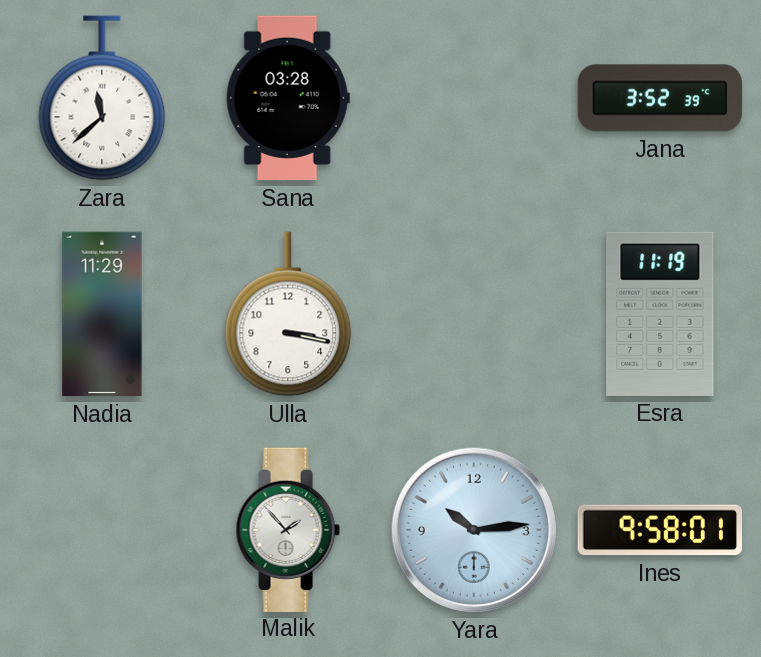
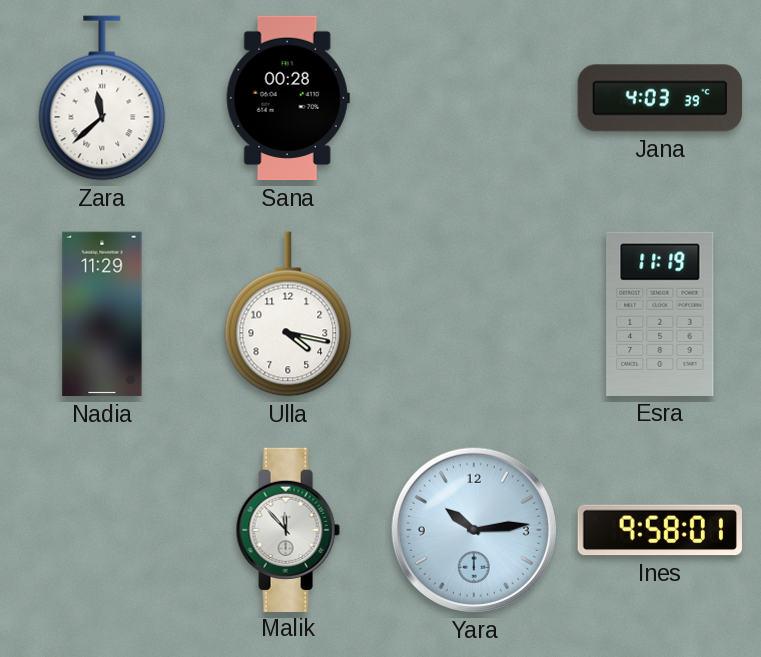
Sana: 03:28 -> 00:28 (288, 98)
Jana: 3:52 -> 4:03 (659, 98)
Ulla: 3:17 -> 4:17 (288, 314)
Malik: 1:53 -> 11:53 (288, 529)
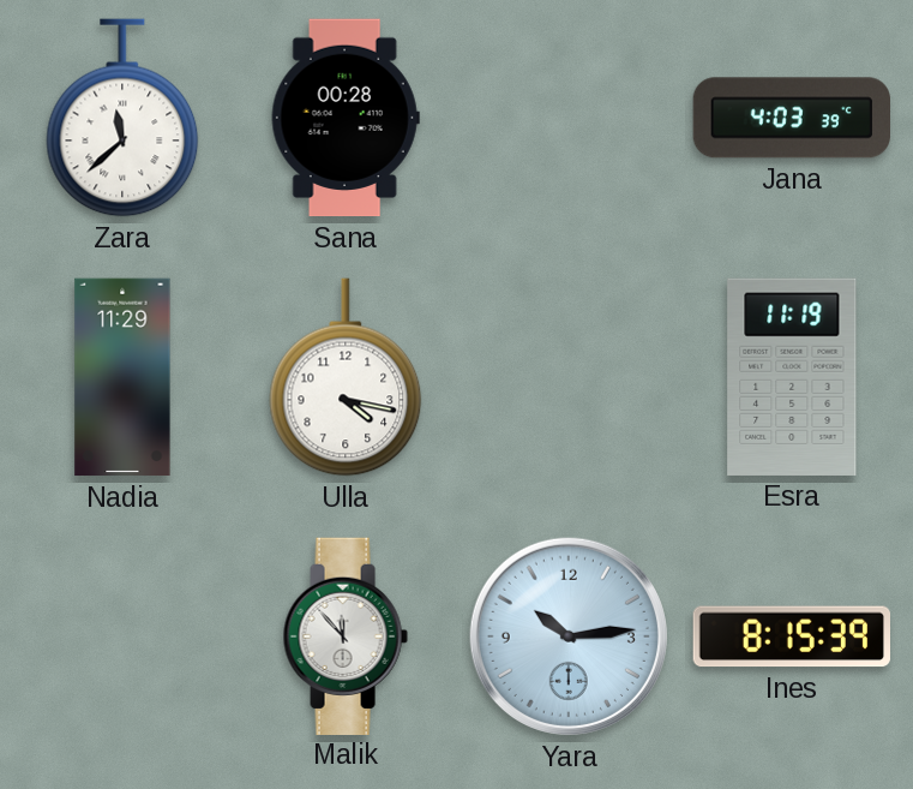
Ines: 9:58 -> 8:15 (791, 636)
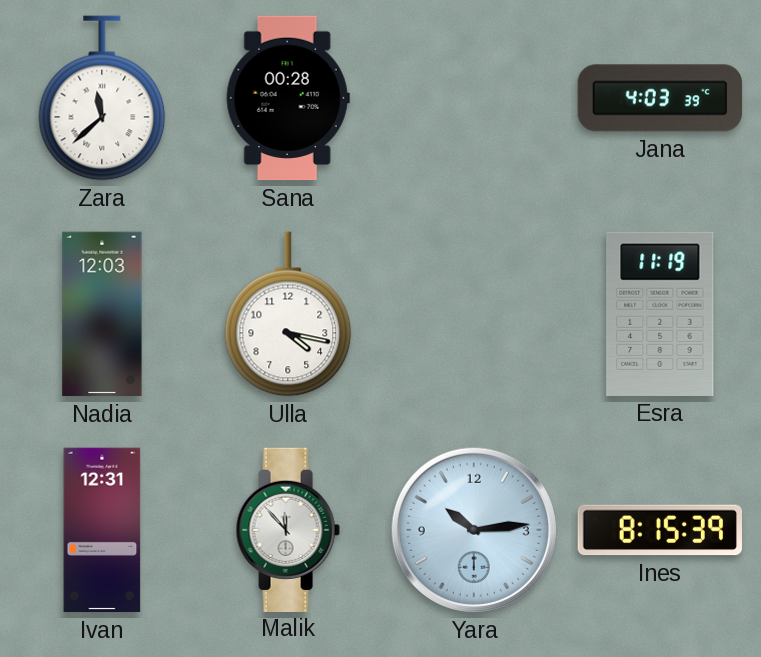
Nadia: 11:29 -> 12:03 (102, 314)
Ivan: none -> 12:31 (102, 530)
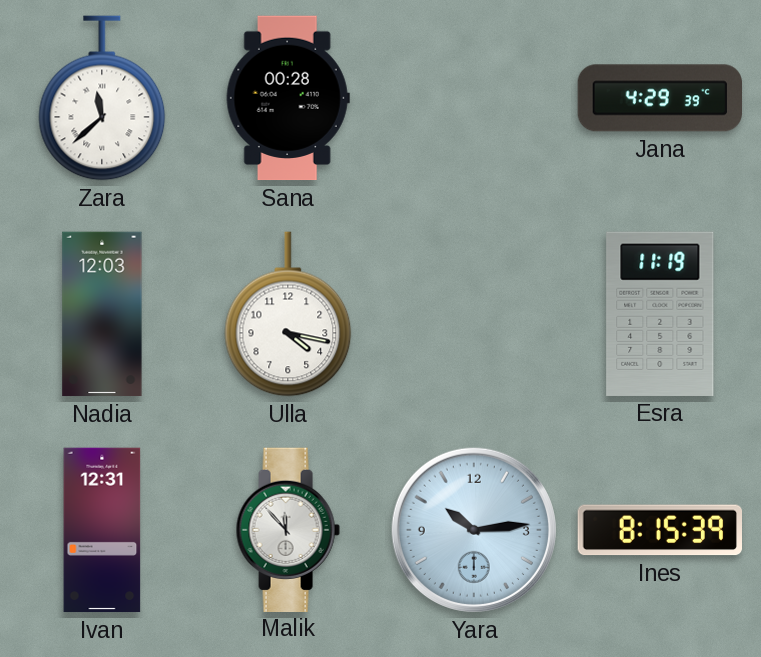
Jana: 4:03 -> 4:29 (659, 98)
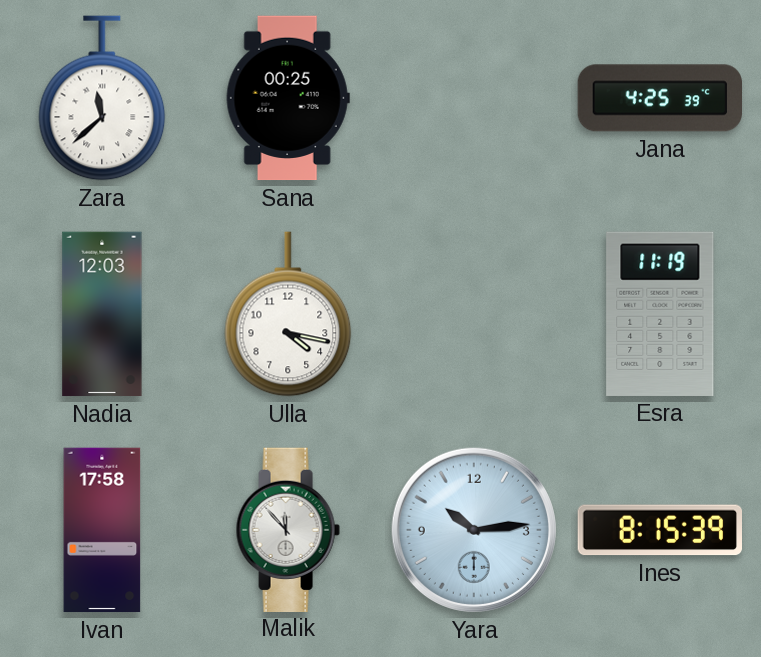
Sana: 00:28 -> 00:25 (288, 98)
Jana: 4:29 -> 4:25 (659, 98)
Ivan: 12:31 -> 17:58 (102, 530)
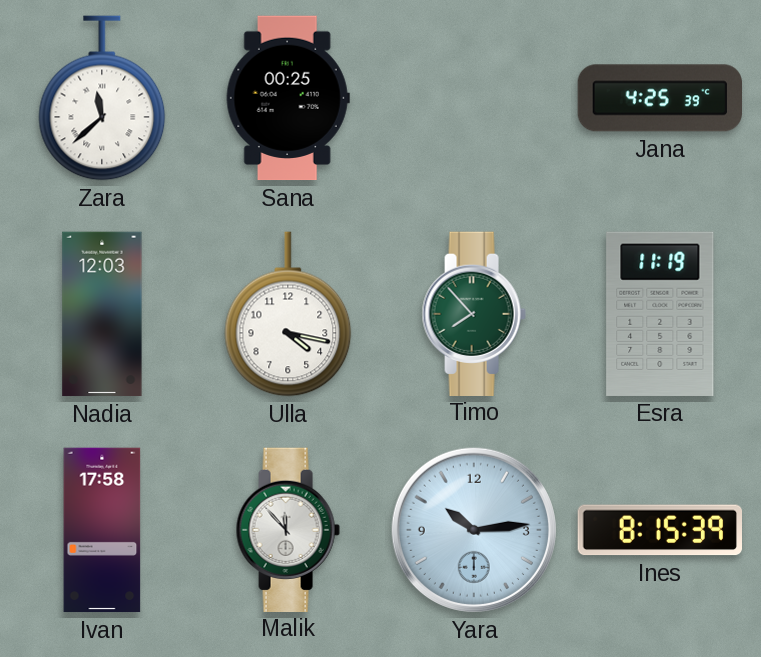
Timo: none -> 7:53 (474, 313)
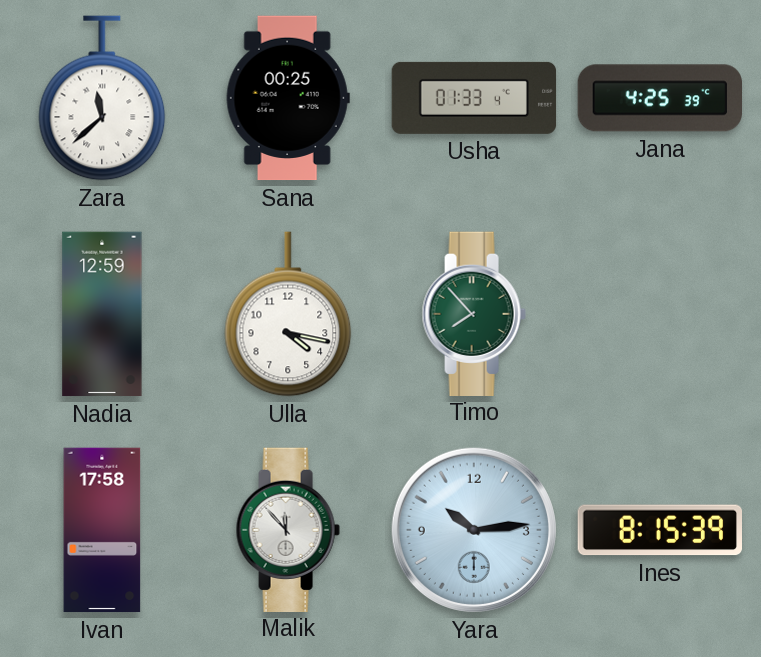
Usha: none -> 01:33 (474, 98)
Nadia: 12:03 -> 12:59 (102, 314)
Esra: 11:19 -> none (660, 314)
